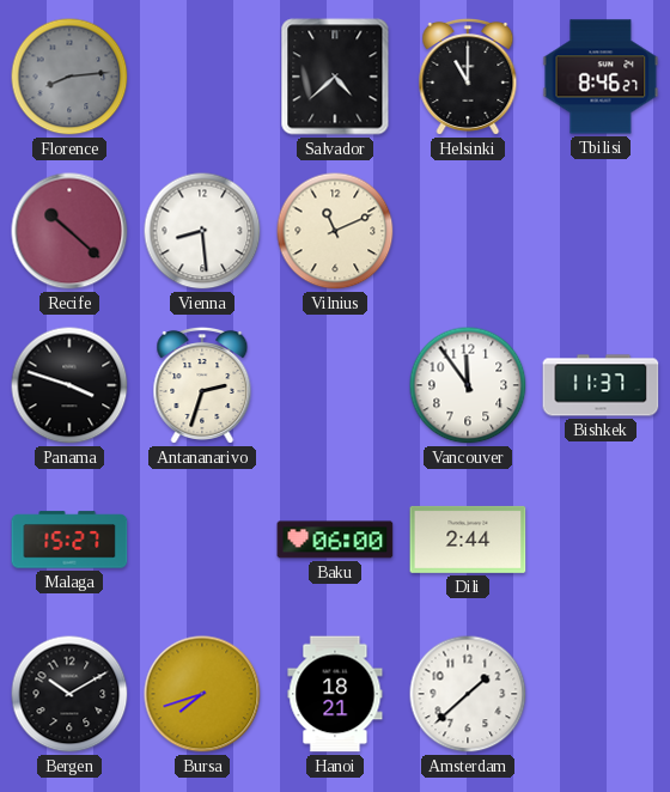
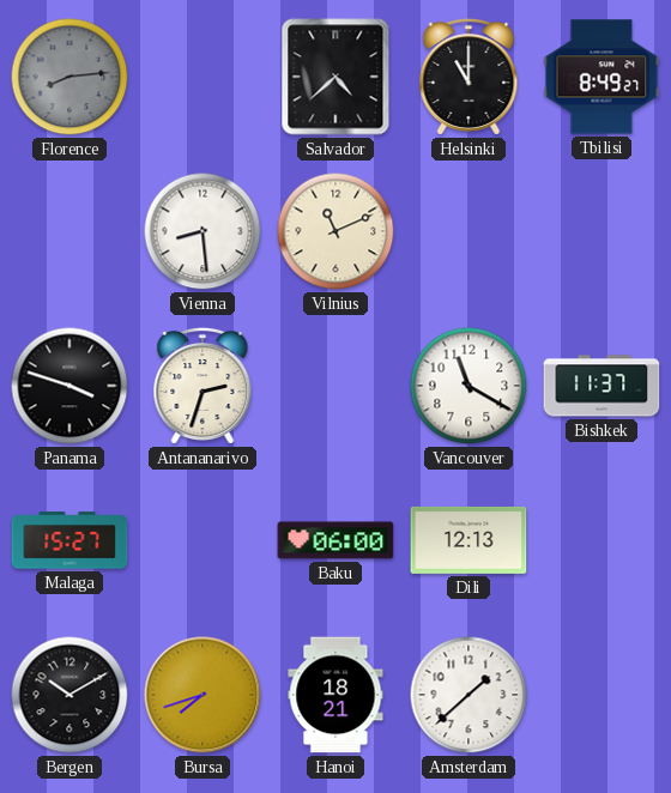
Tbilisi: 8:46 -> 8:49 (602, 77)
Recife: 10:22 -> none (69, 231)
Vancouver: 11:54 -> 11:20 (469, 386)
Dili: 2:44 -> 12:13 (469, 540)
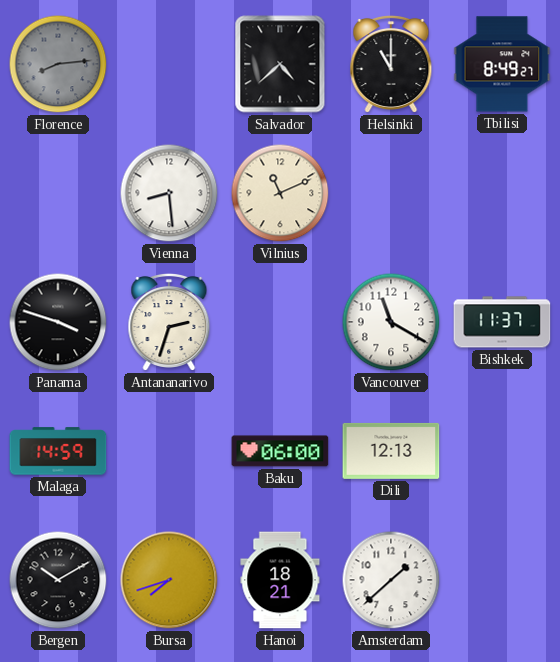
Malaga: 15:27 -> 14:59 (58, 451)
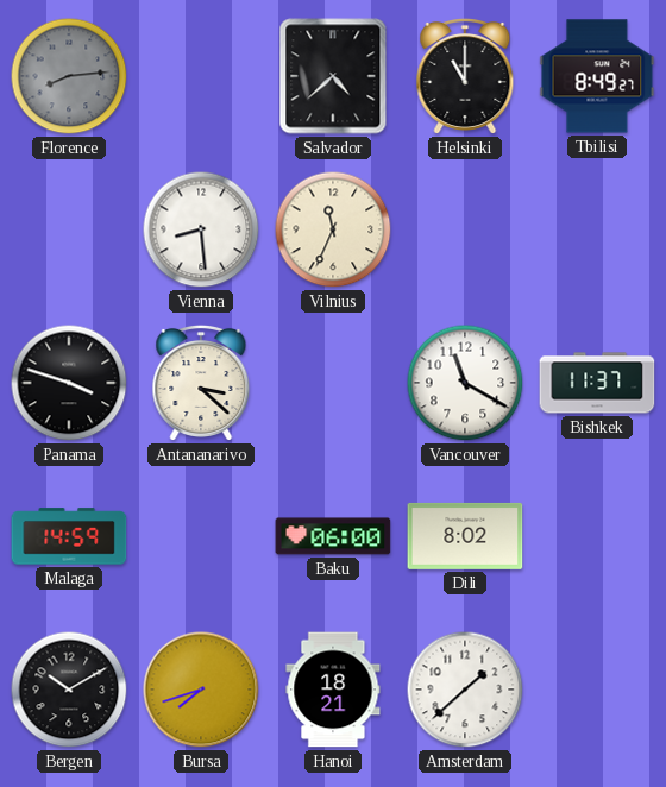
Vilnius: 11:11 -> 11:34 (333, 229)
Antananarivo: 2:33 -> 3:22 (201, 383)
Dili: 12:13 -> 8:02 (465, 536)
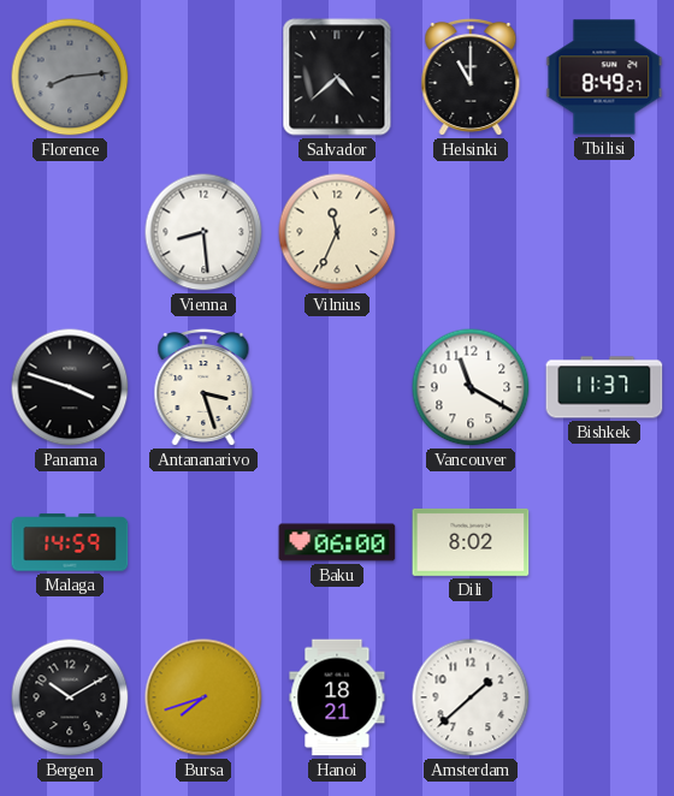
Antananarivo: 3:22 -> 3:27 (203, 387)
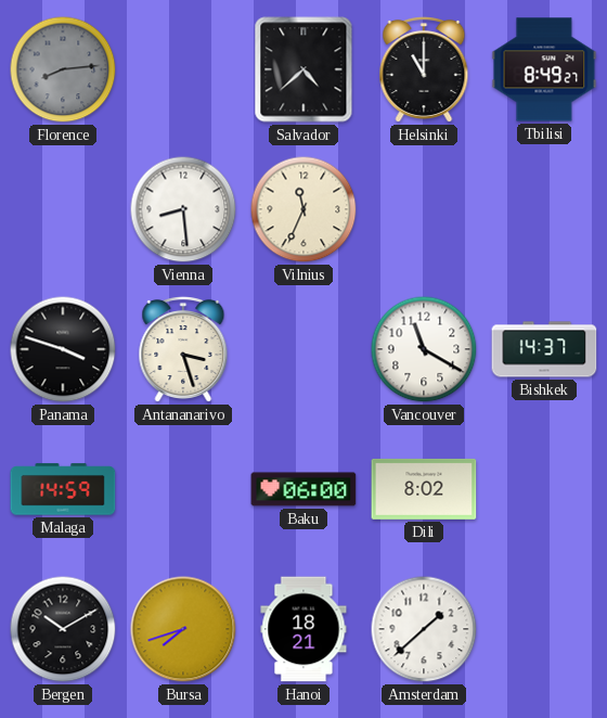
Bishkek: 11:37 -> 14:37 (544, 349)
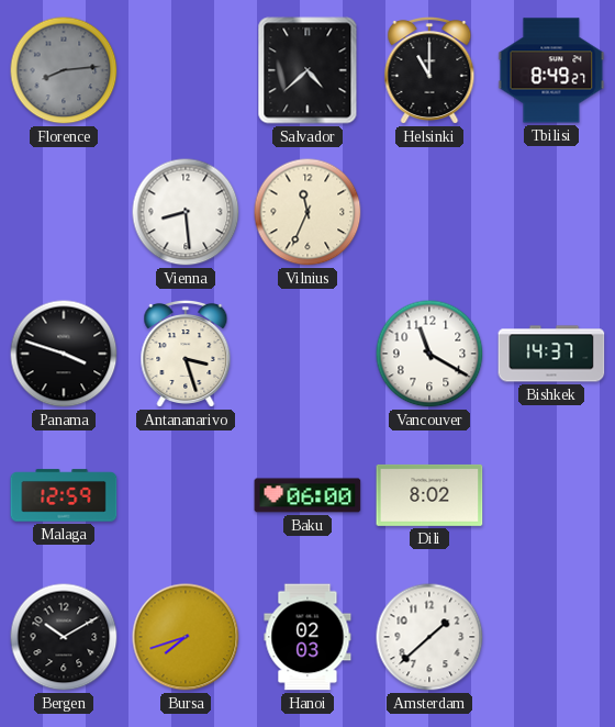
Malaga: 14:59 -> 12:59 (64, 495)
Hanoi: 18:21 -> 02:03 (307, 637)
